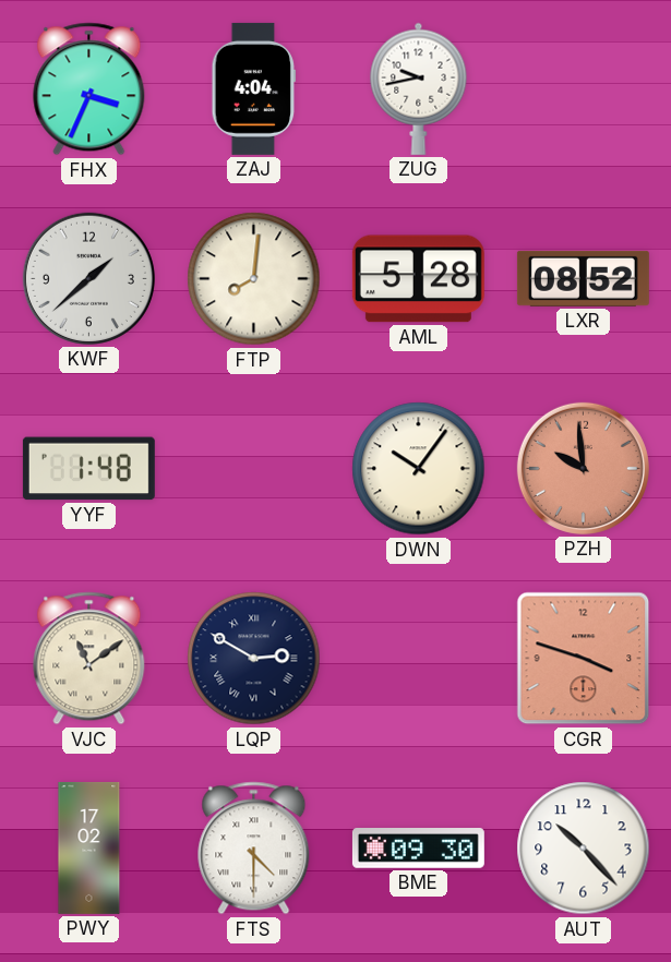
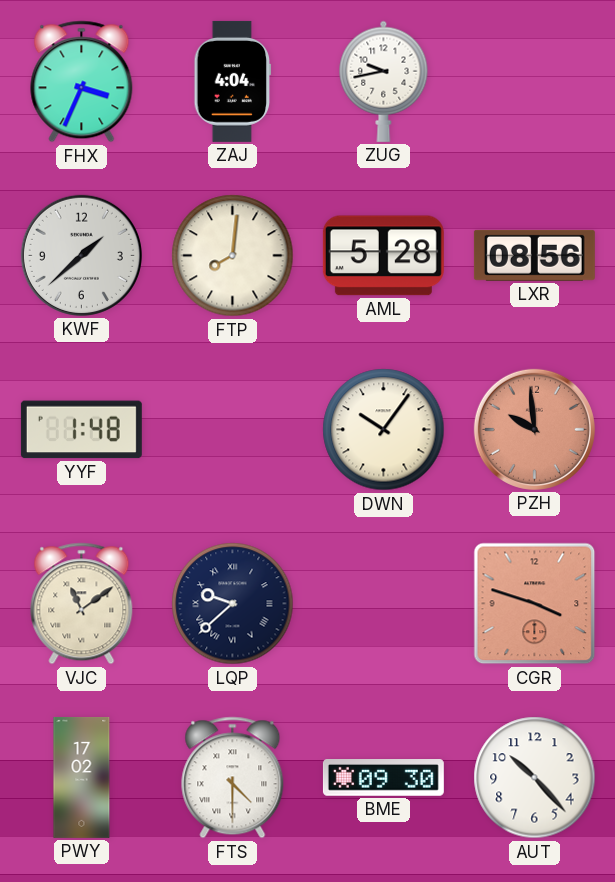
LXR: 08:52 -> 08:56 (534, 255)
LQP: 2:50 -> 9:38 (233, 604)
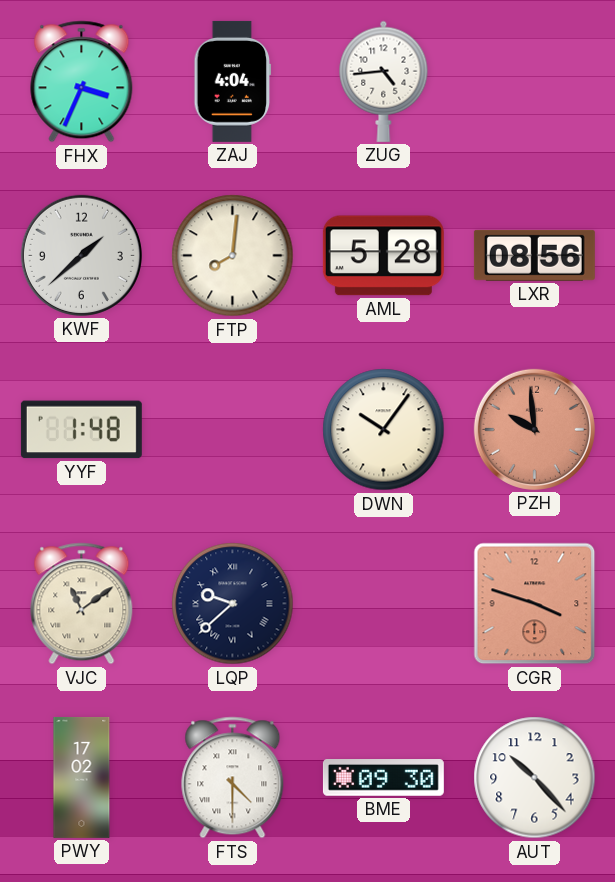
ZUG: 9:43 -> 4:44 (384, 81)
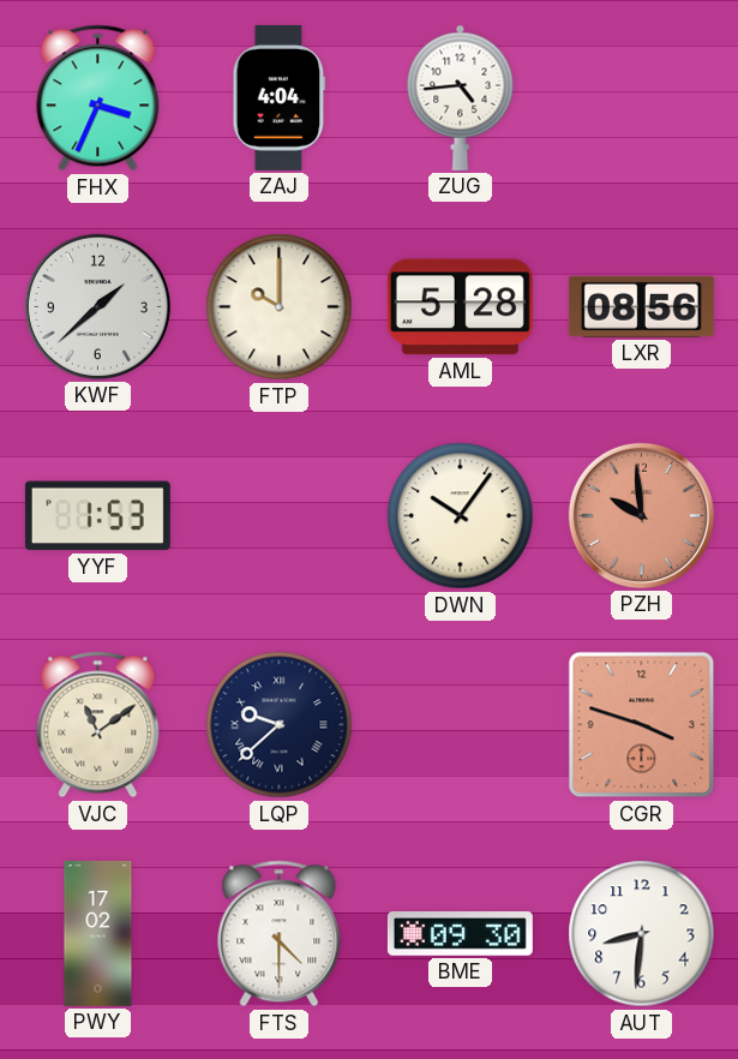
FTP: 8:01 -> 10:00 (280, 307)
YYF: 1:48 -> 1:53 (97, 516)
AUT: 10:23 -> 8:31 (642, 934)
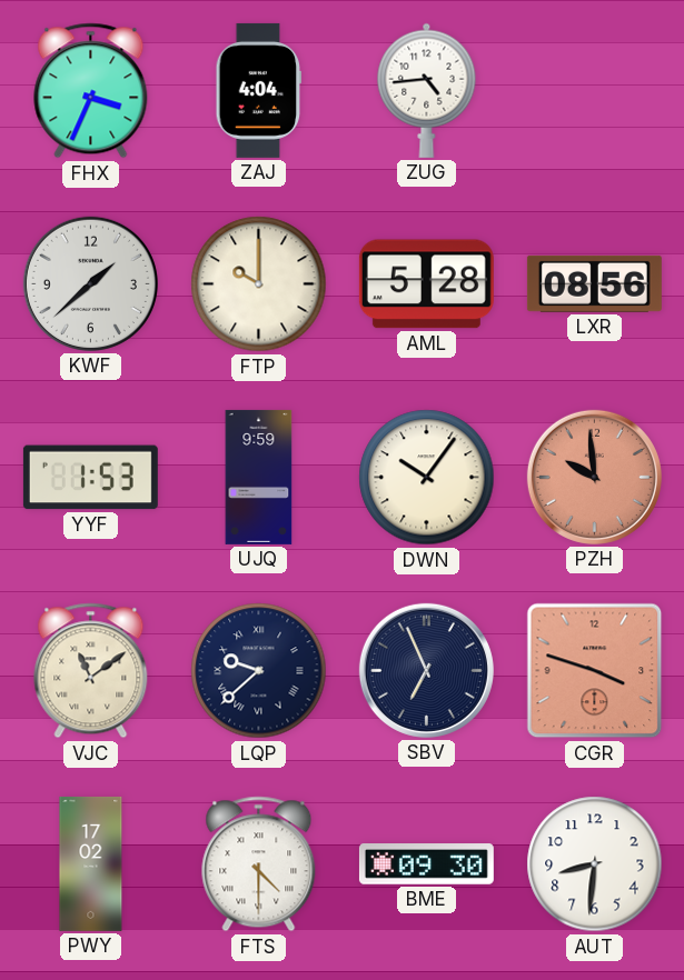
UJQ: none -> 9:59 (259, 477)
SBV: none -> 6:56 (426, 670)
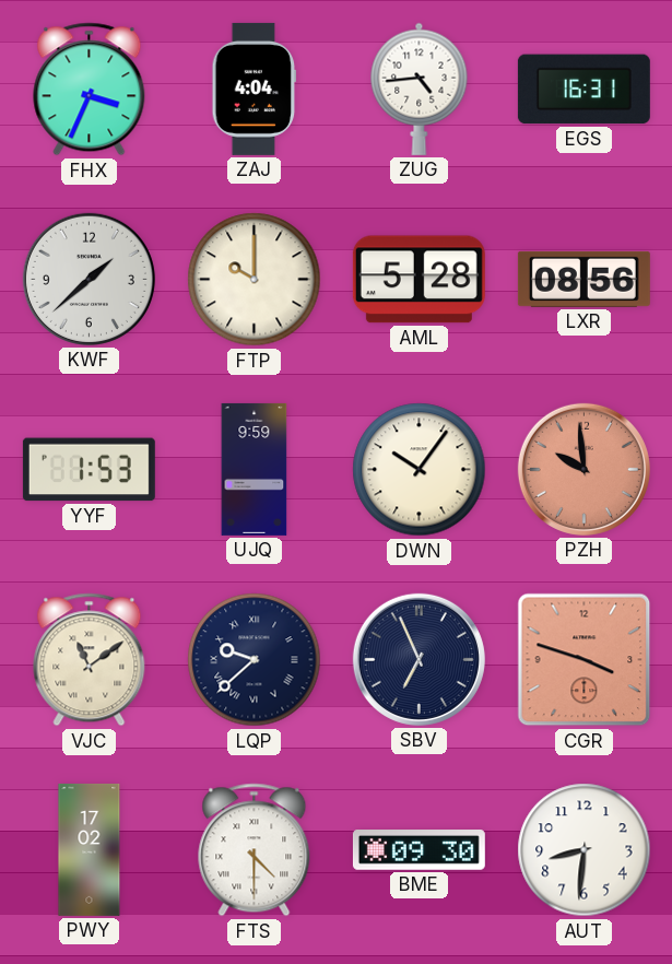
EGS: none -> 16:31 (583, 90)
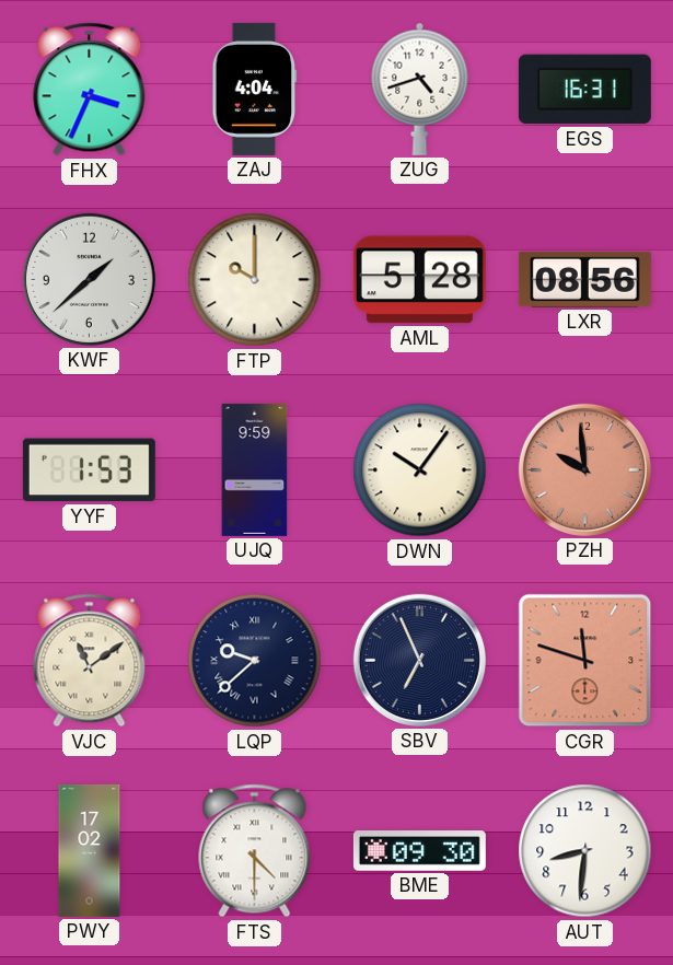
ZUG: 4:44 -> 4:42 (420, 89)
CGR: 3:48 -> 11:48 (585, 661)
